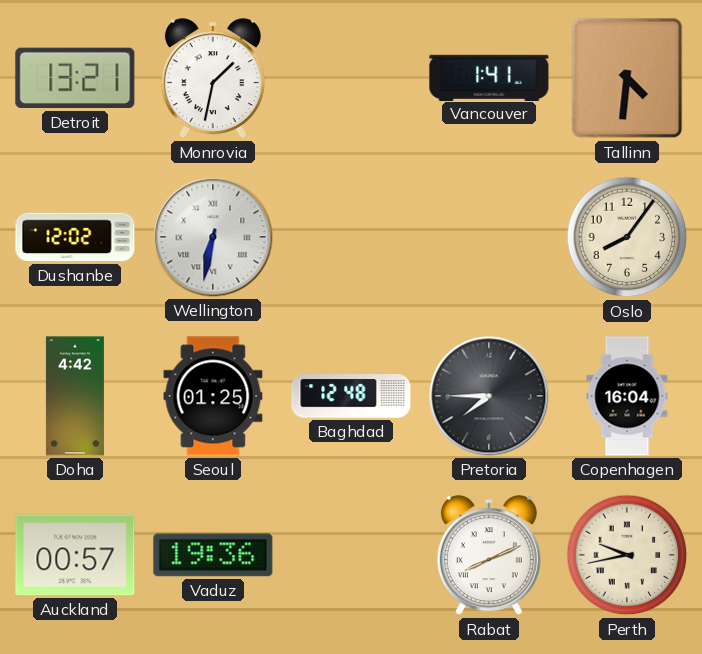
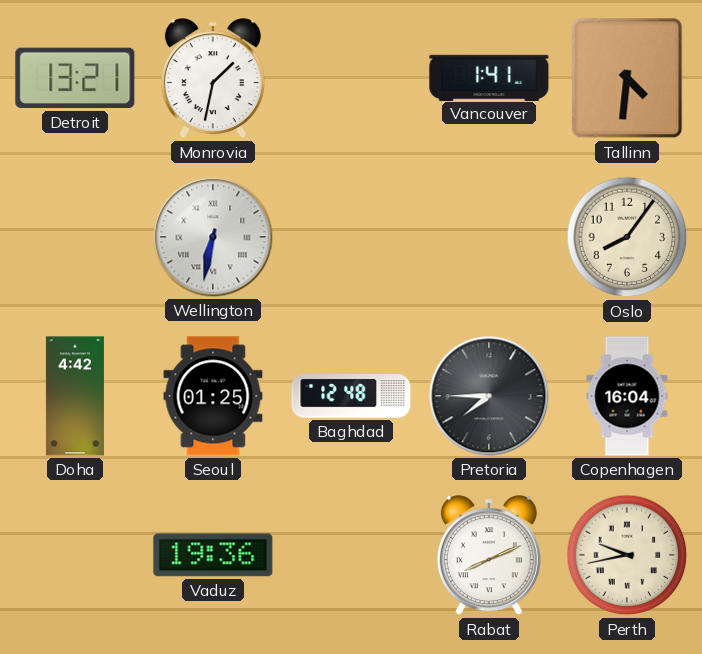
Dushanbe: 12:02 -> none (75, 237)
Auckland: 00:57 -> none (75, 555)
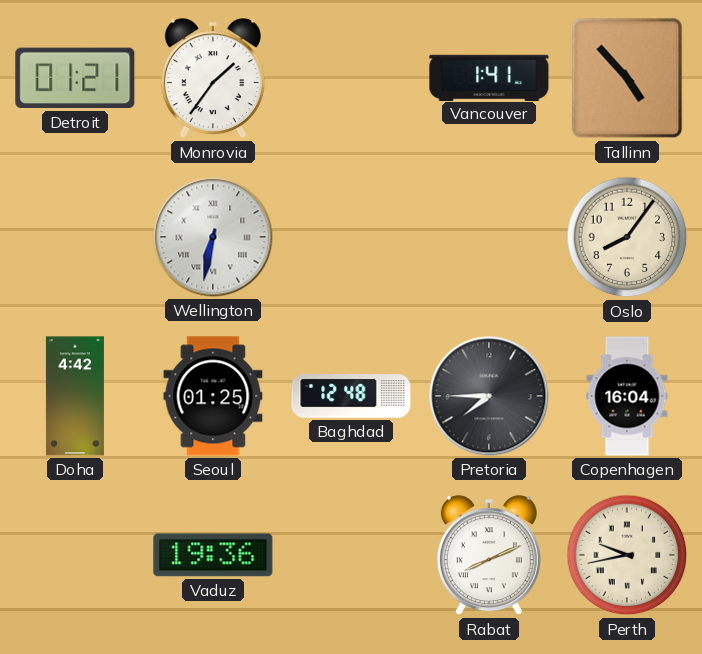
Detroit: 13:21 -> 01:21 (75, 78)
Monrovia: 1:32 -> 1:36 (213, 79)
Tallinn: 4:31 -> 4:53 (627, 78)
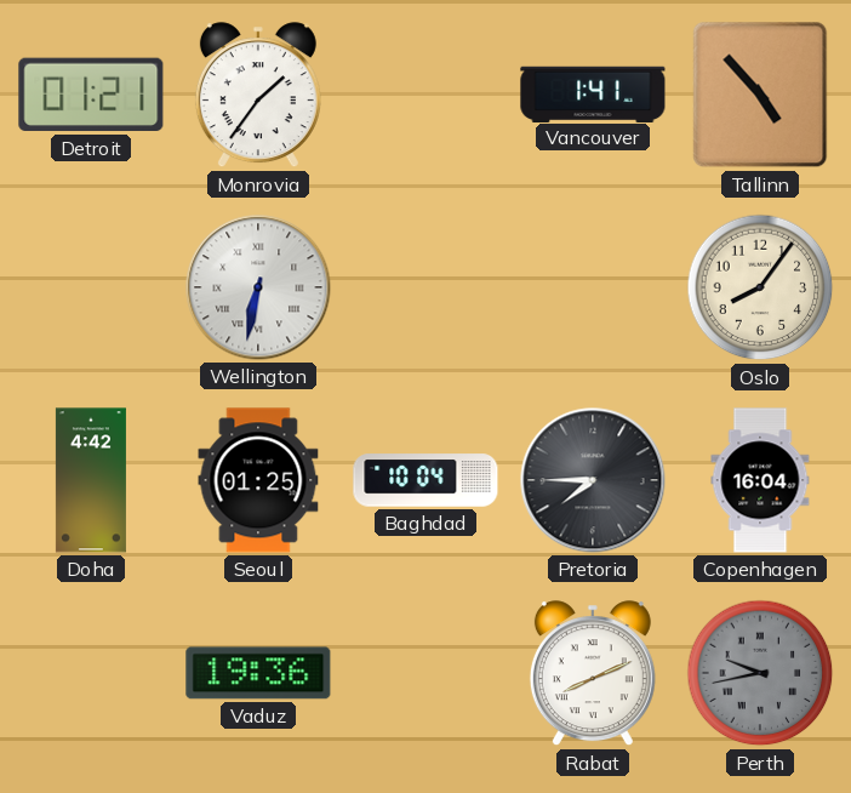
Baghdad: 12:48 -> 10:04 (425, 480)
Perth dial: cream -> grey (760, 673)
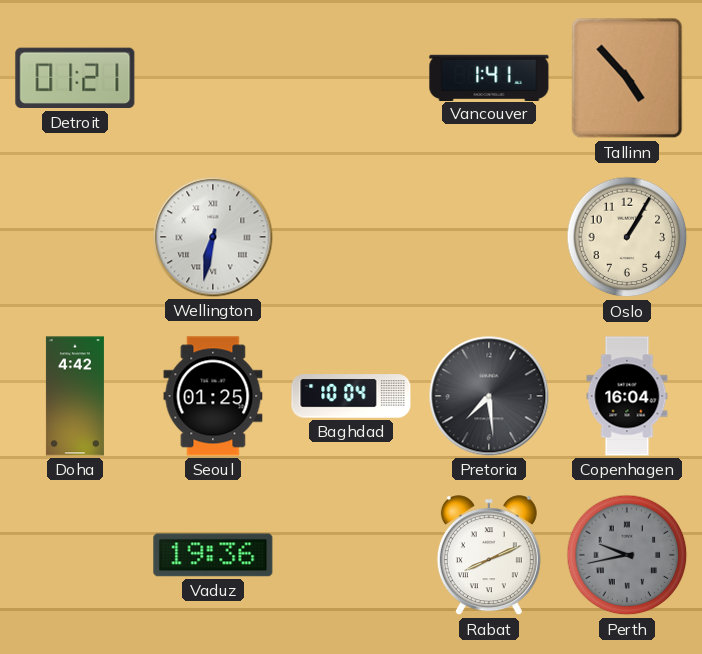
Monrovia: 1:36 -> none (258, 96)
Oslo: 8:06 -> 1:05 (627, 237)
Pretoria: 7:45 -> 7:29 (489, 396)
